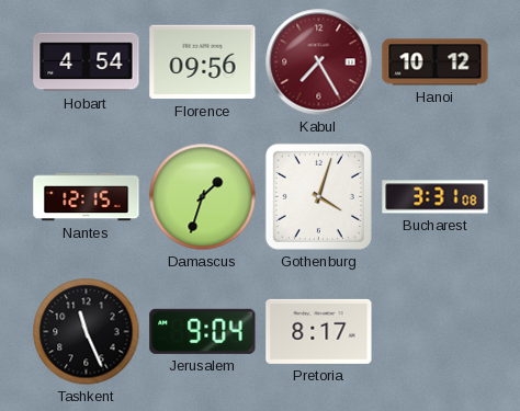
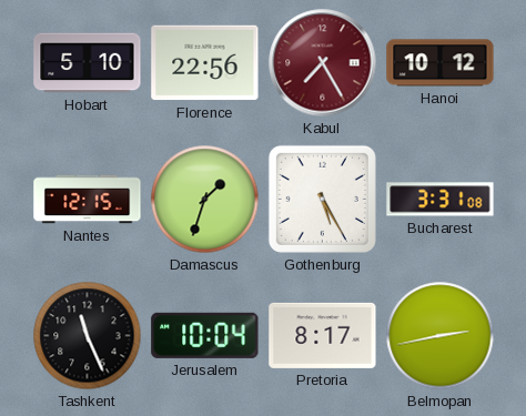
Hobart: 4:54 -> 5:10 (88, 63)
Florence: 09:56 -> 22:56 (205, 63)
Gothenburg: 4:03 -> 5:25 (322, 199)
Jerusalem: 9:04 -> 10:04 (205, 335)
Belmopan: none -> 2:43 (441, 336)
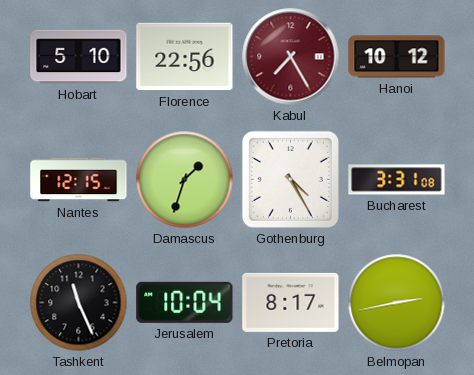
Gothenburg: 5:25 -> 4:25 (290, 179)
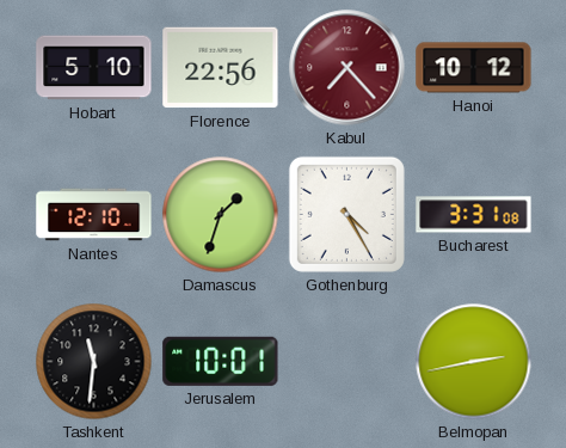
Kabul: 7:25 -> 7:23 (347, 68)
Nantes: 12:15 -> 12:10 (94, 215)
Tashkent: 11:26 -> 11:31 (94, 362)
Jerusalem: 10:04 -> 10:01 (221, 361)
Pretoria: 8:17 -> none (291, 302)
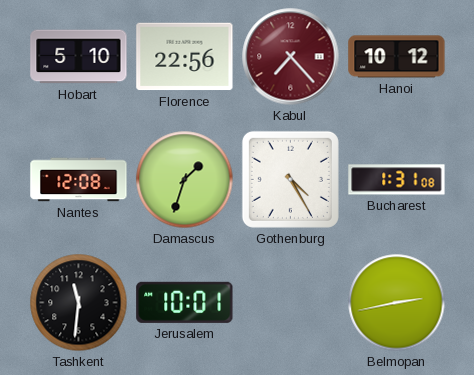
Nantes: 12:10 -> 12:08 (79, 180)
Bucharest: 3:31 -> 1:31 (397, 180)
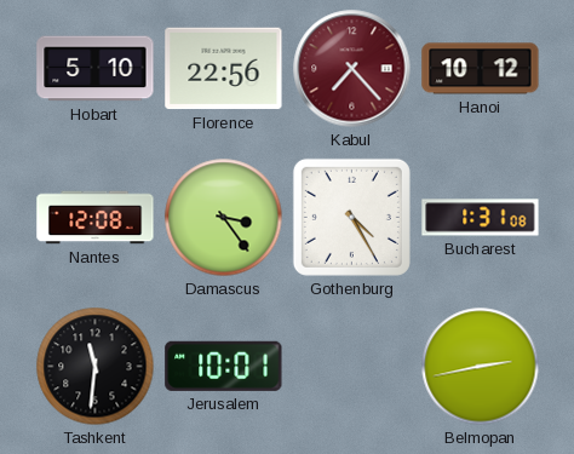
Damascus: 1:33 -> 3:24 (224, 218)
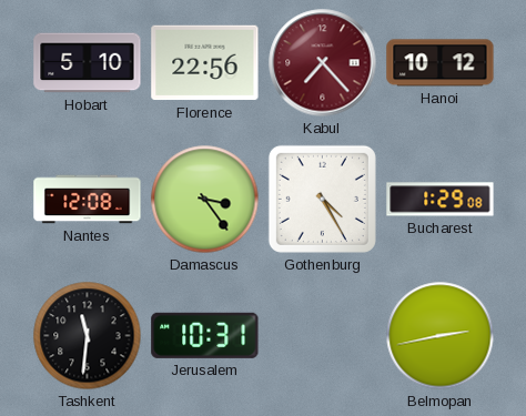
Bucharest: 1:31 -> 1:29 (441, 200)
Jerusalem: 10:01 -> 10:31 (205, 335)
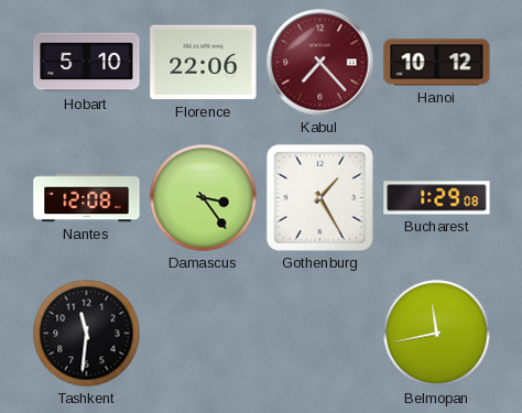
Florence: 22:56 -> 22:06 (204, 63)
Gothenburg: 4:25 -> 1:25 (319, 197)
Jerusalem: 10:31 -> none (205, 335)
Belmopan: 2:43 -> 11:43 (437, 334)
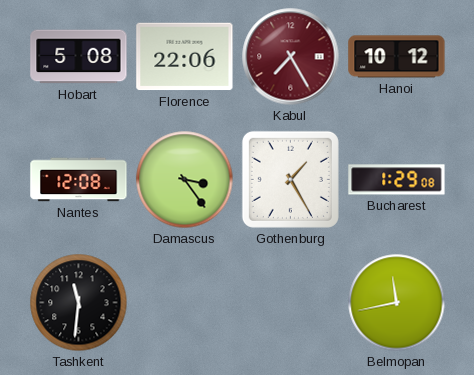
Hobart: 5:10 -> 5:08 (79, 57)
Kabul: 7:23 -> 7:25 (291, 57)
